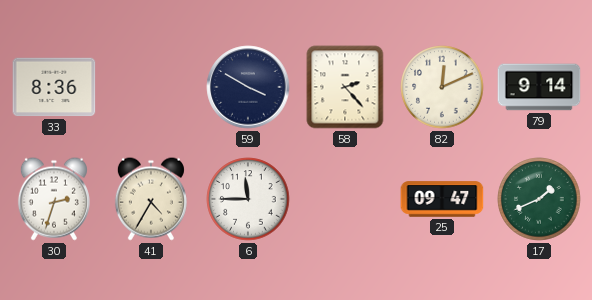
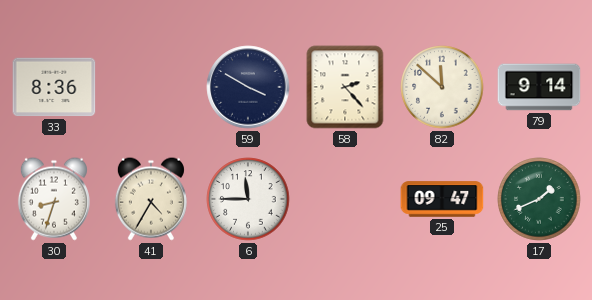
82: 12:11 -> 11:52 (442, 87)
30: 2:33 -> 8:33 (54, 199)
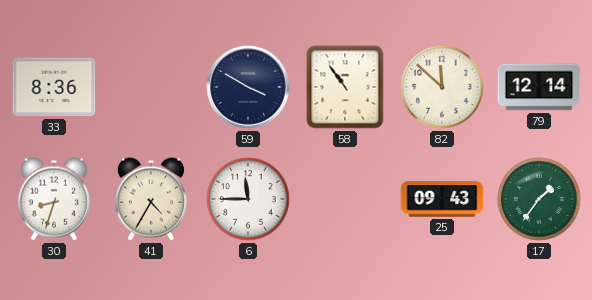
58: 2:23 -> 10:54 (345, 87)
79: 9:14 -> 12:14 (539, 87)
25: 09:47 -> 09:43 (442, 199)
17: 1:41 -> 1:36 (539, 199)
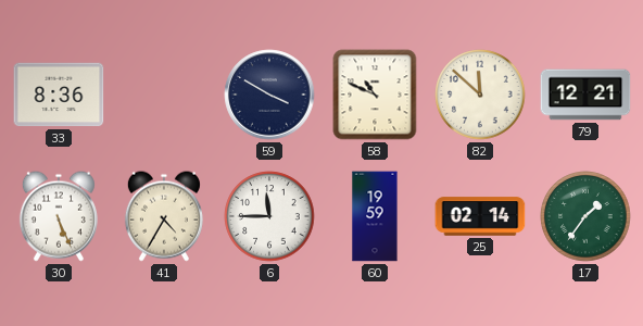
58: 10:54 -> 10:49 (375, 95)
79: 12:14 -> 12:21 (585, 95)
30: 8:33 -> 5:26 (59, 216)
60: none -> 19:59 (375, 216)
25: 09:43 -> 02:14 (480, 216)
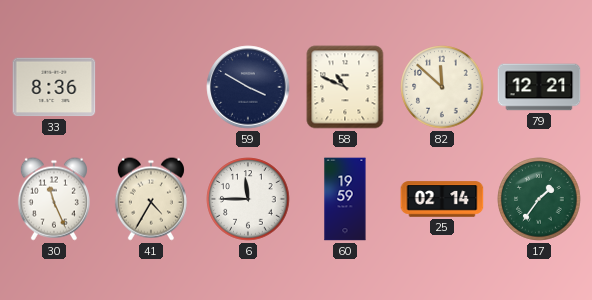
30: 5:26 -> 11:26 (54, 199)
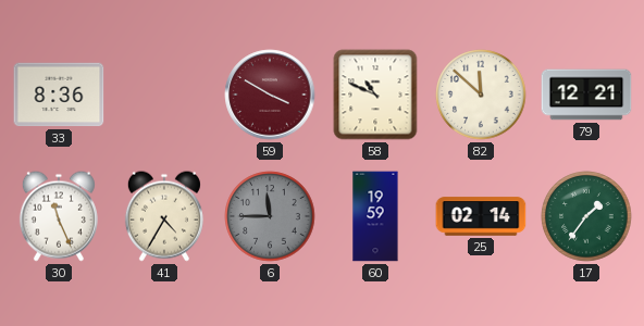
59 dial: navy -> burgundy (270, 95)
6 dial: white -> grey (270, 216)
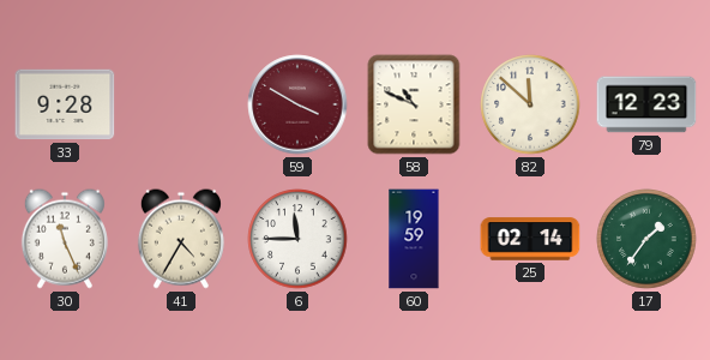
33: 8:36 -> 9:28 (65, 104)
79: 12:21 -> 12:23 (646, 104)
6 dial: grey -> white (297, 239)
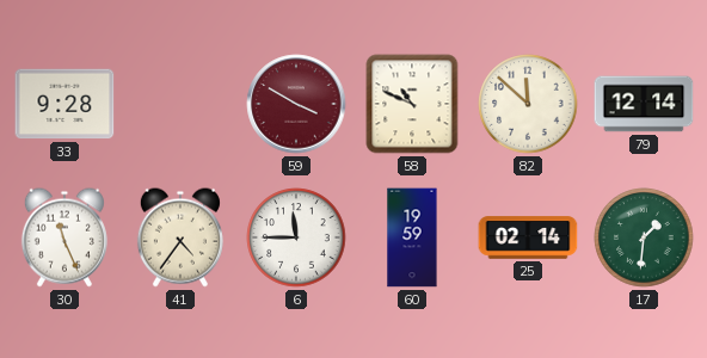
79: 12:23 -> 12:14 (644, 104)
41: 4:35 -> 4:36 (180, 237)
17: 1:36 -> 1:31 (644, 237)
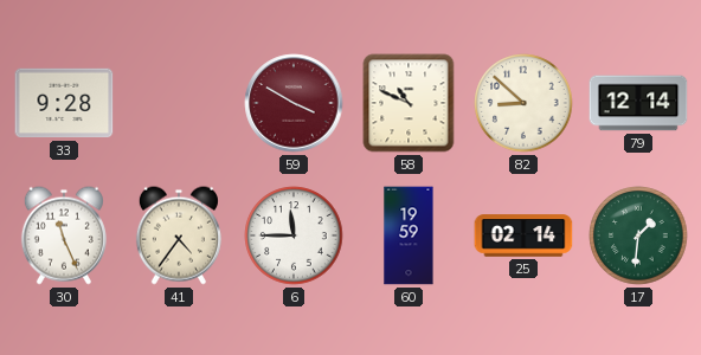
82: 11:52 -> 8:52 (523, 103)
